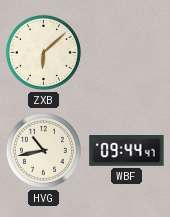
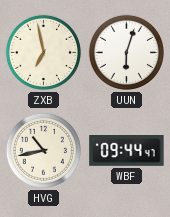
ZXB: 6:08 -> 6:58 (43, 52)
UUN: none -> 6:03 (126, 52)
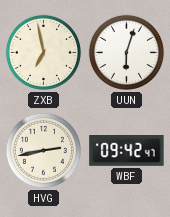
HVG: 10:43 -> 2:43 (43, 150)
WBF: 09:44 -> 09:42 (127, 151)
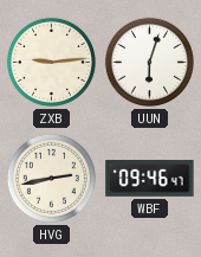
ZXB: 6:58 -> 9:14 (51, 62)
WBF: 09:42 -> 09:46 (150, 179)
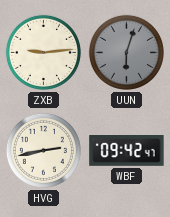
UUN dial: white -> grey (126, 52)
WBF: 09:46 -> 09:42 (127, 151)
